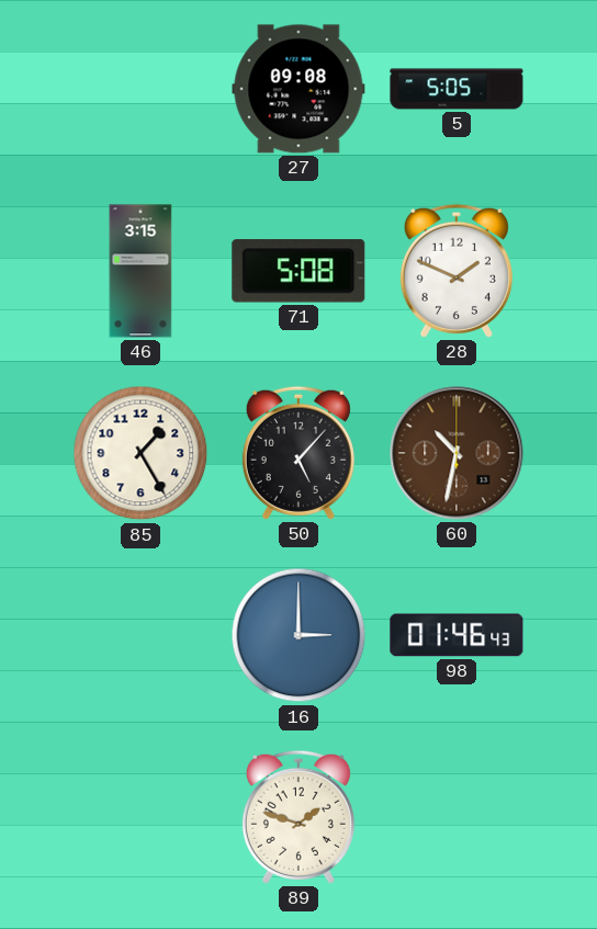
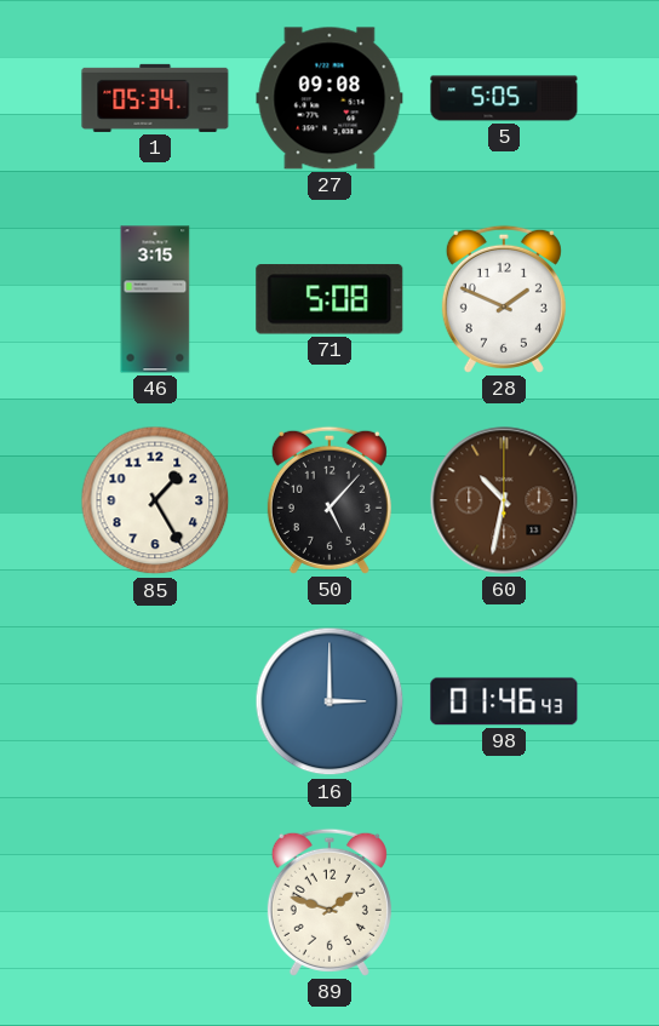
1: none -> 05:34 (155, 98)
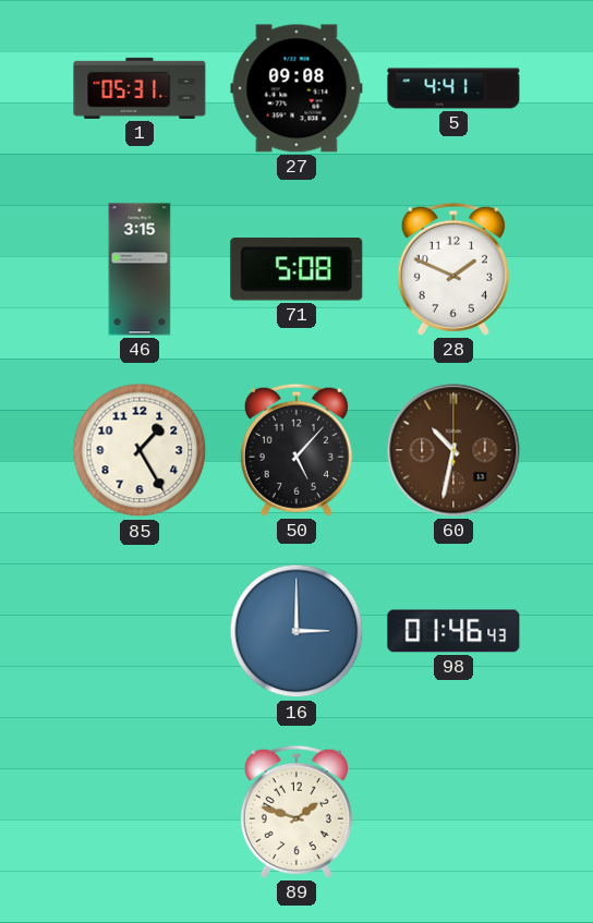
1: 05:34 -> 05:31 (140, 88)
5: 5:05 -> 4:41 (453, 88)
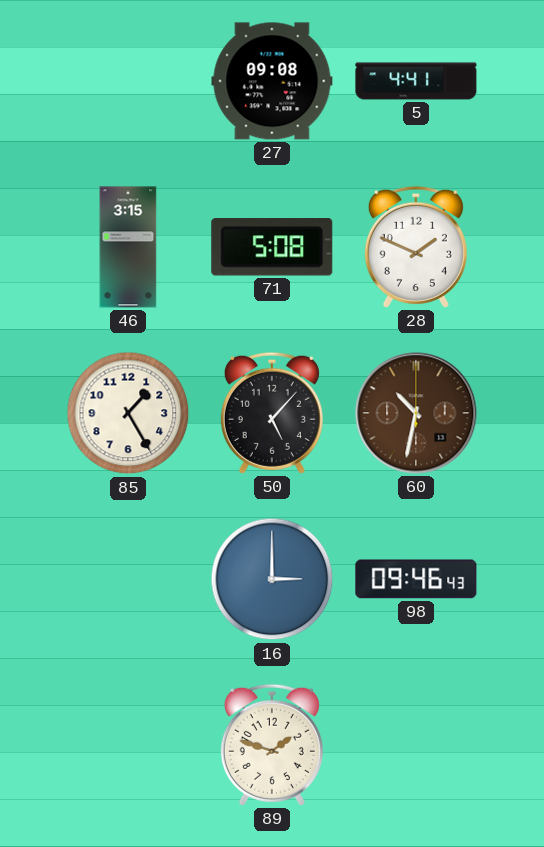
1: 05:31 -> none (140, 88)
98: 01:46 -> 09:46 (416, 579)
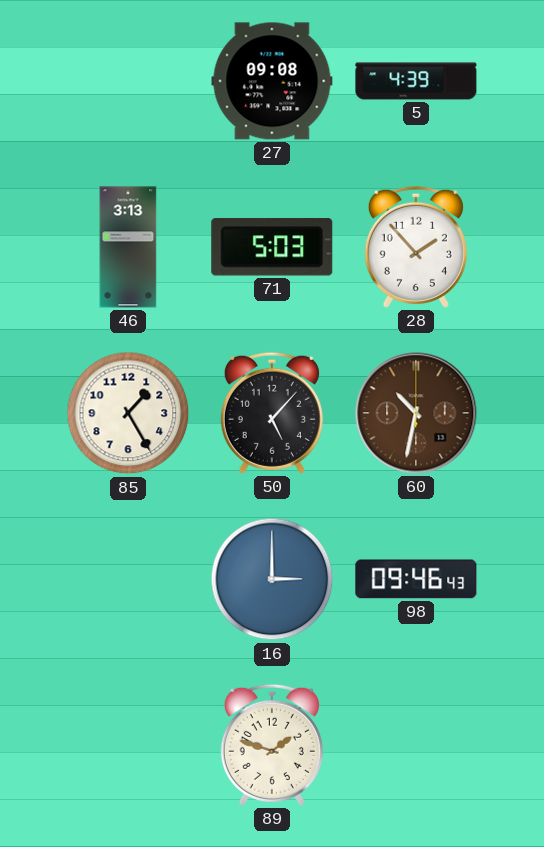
5: 4:41 -> 4:39 (416, 81)
46: 3:15 -> 3:13 (128, 247)
71: 5:08 -> 5:03 (272, 247)
28: 1:49 -> 1:53 (416, 247)
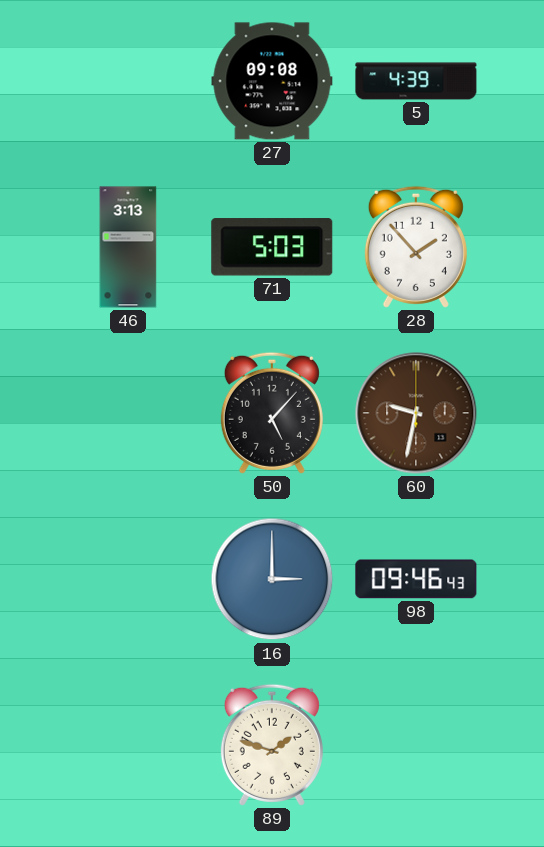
85: 1:25 -> none (128, 413)
60: 10:32 -> 9:32 (416, 413)
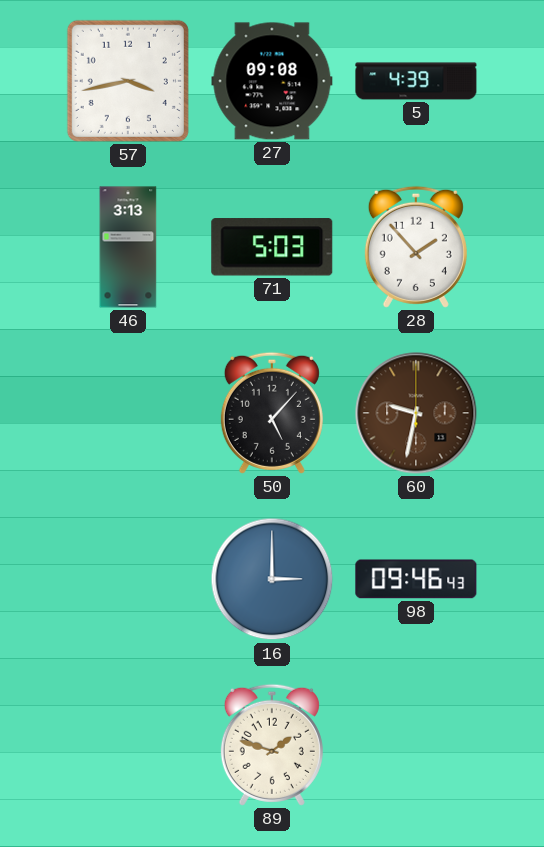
57: none -> 3:43 (128, 81)
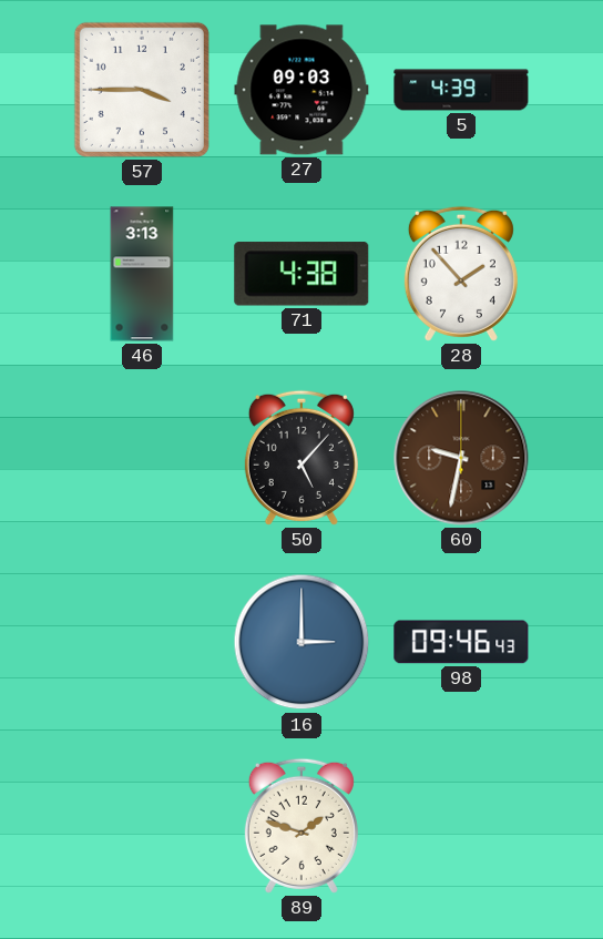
57: 3:43 -> 3:45 (142, 90)
27: 09:08 -> 09:03 (301, 90)
71: 5:03 -> 4:38 (301, 274)
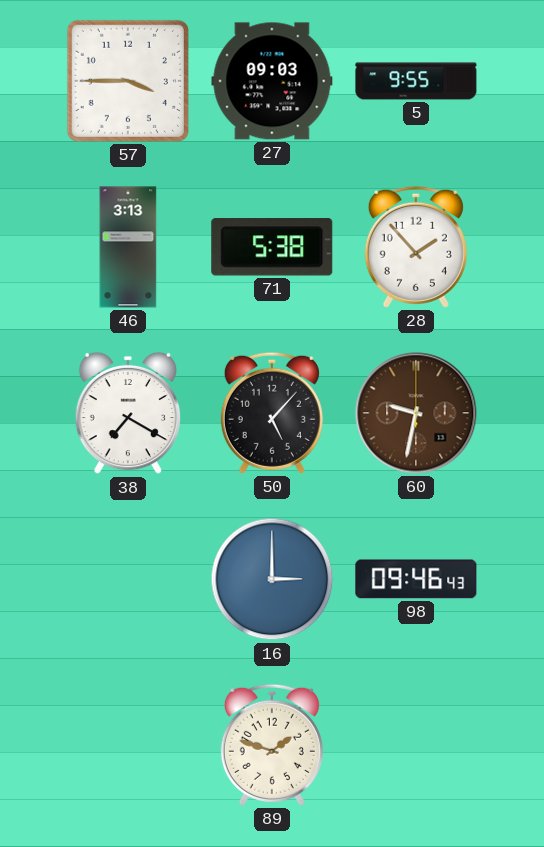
5: 4:39 -> 9:55 (416, 81)
71: 4:38 -> 5:38 (272, 247)
38: none -> 7:20 (127, 413)
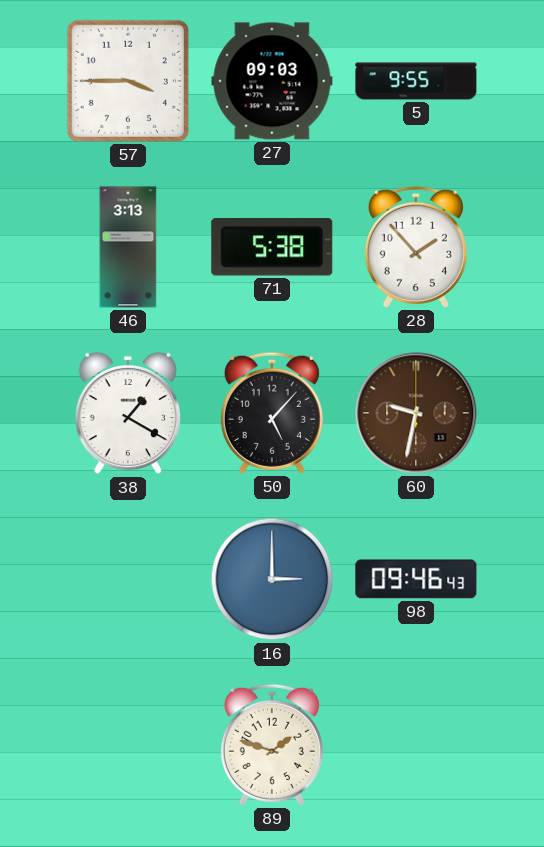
38: 7:20 -> 1:20 (127, 413)
